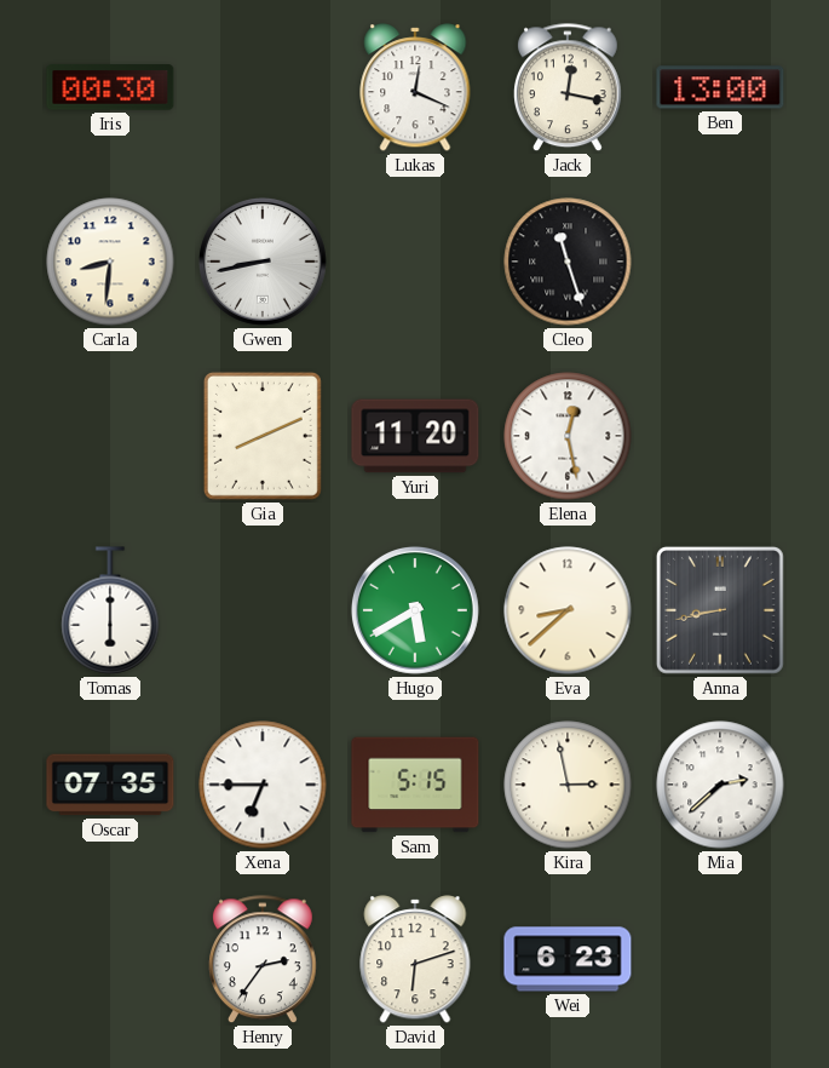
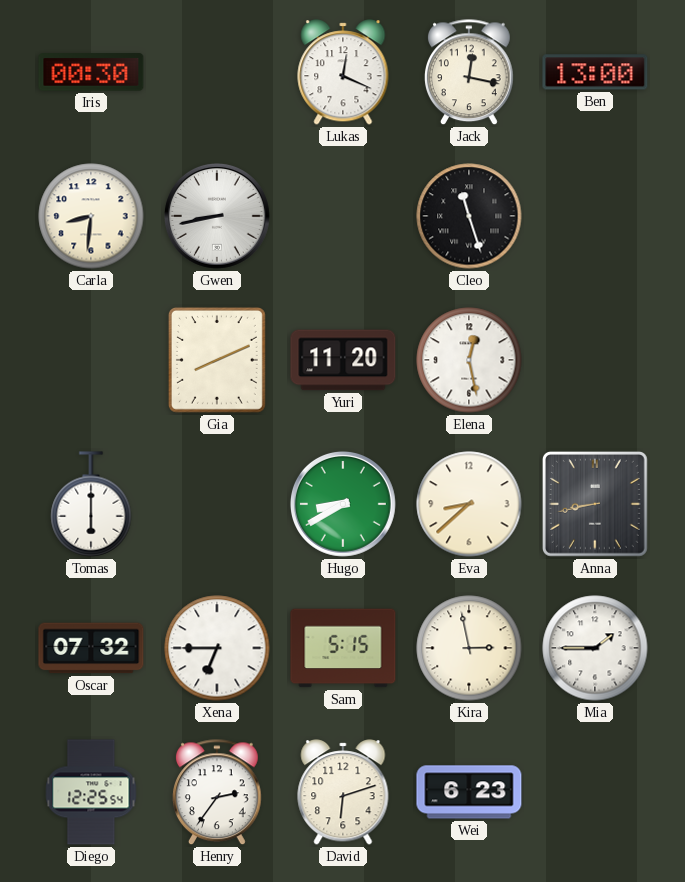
Hugo: 5:40 -> 8:40 (343, 504)
Oscar: 07:35 -> 07:32 (91, 648)
Mia: 2:38 -> 1:45 (595, 648)
Diego: none -> 12:25 (91, 792)
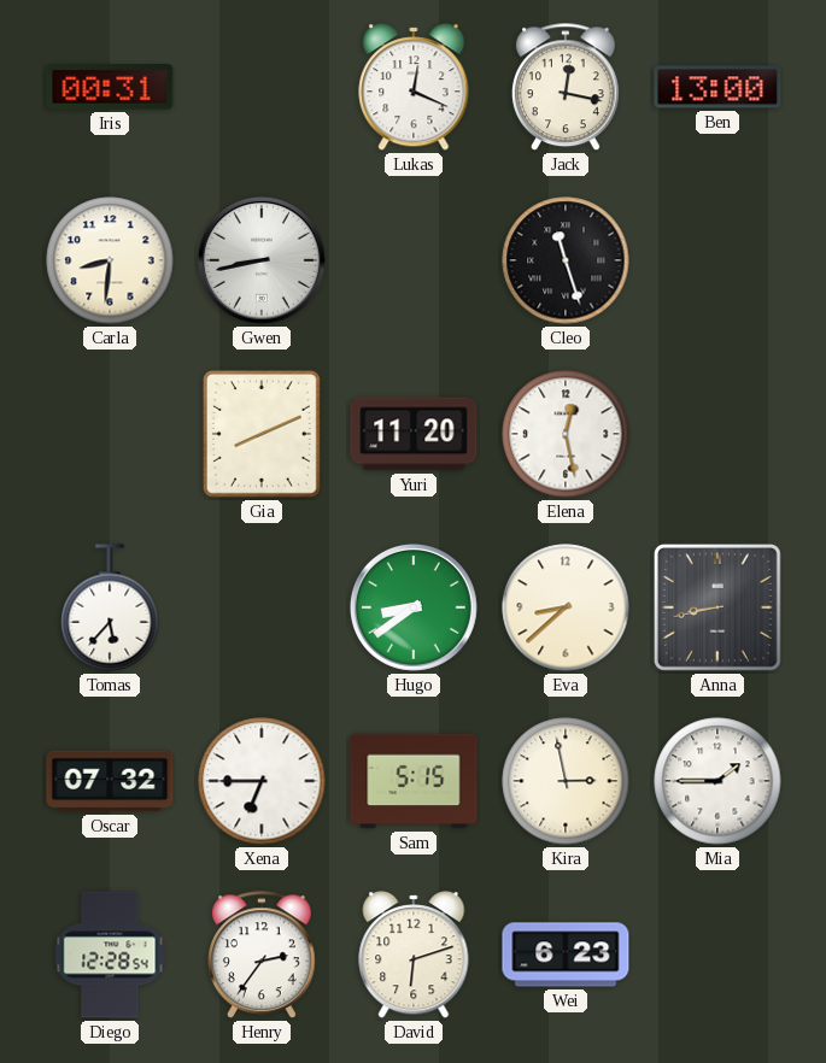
Iris: 00:30 -> 00:31 (110, 87)
Tomas: 6:00 -> 5:37 (110, 607)
Hugo: 8:40 -> 8:39 (414, 607)
Diego: 12:25 -> 12:28 (110, 955)
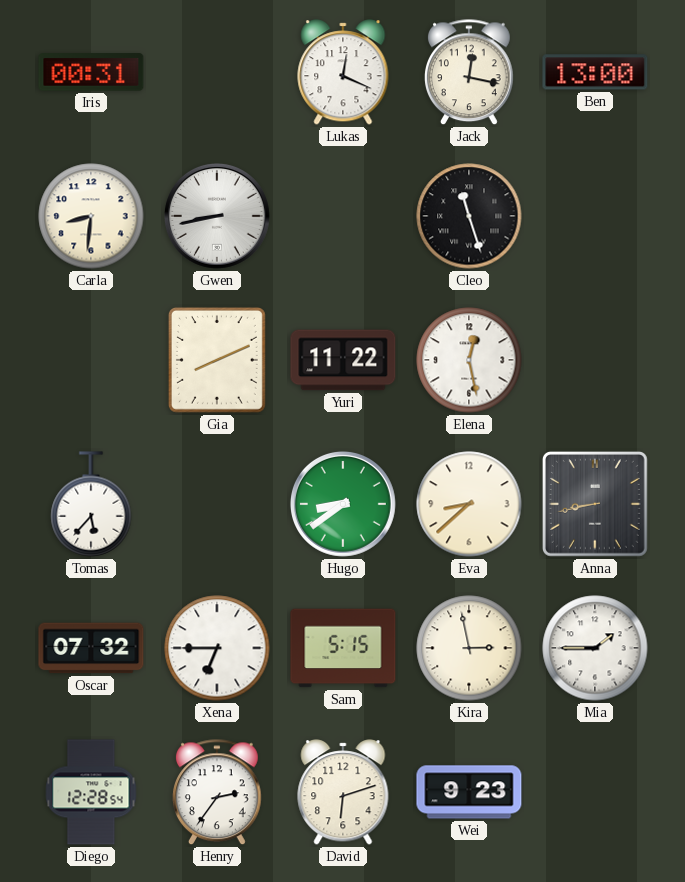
Yuri: 11:20 -> 11:22 (343, 360)
Wei: 6:23 -> 9:23 (469, 792)
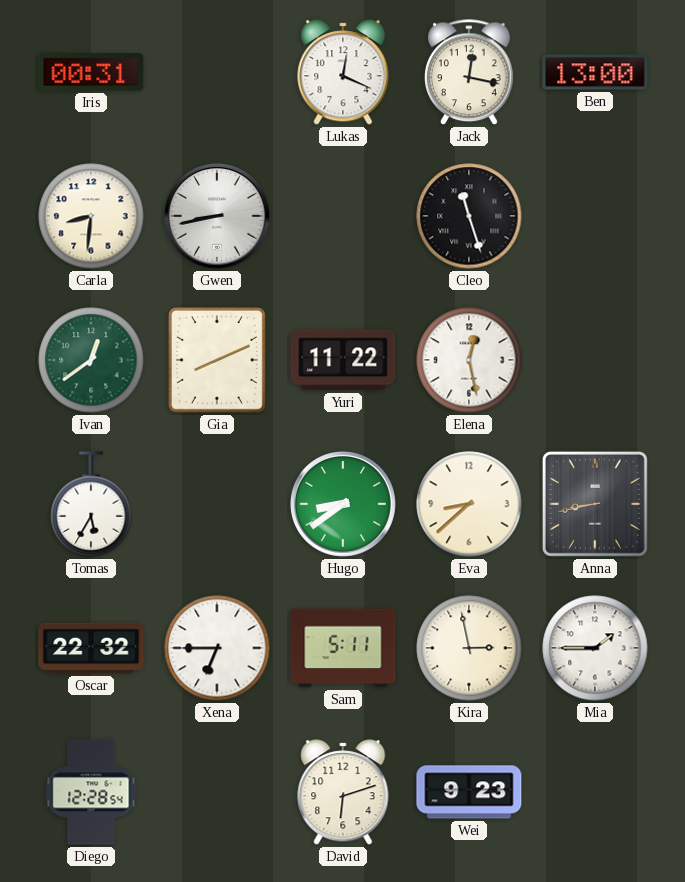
Ivan: none -> 12:39 (91, 360)
Tomas: 5:37 -> 5:35 (91, 504)
Oscar: 07:32 -> 22:32 (91, 648)
Sam: 5:15 -> 5:11 (343, 648)
Henry: 2:36 -> none (217, 793)
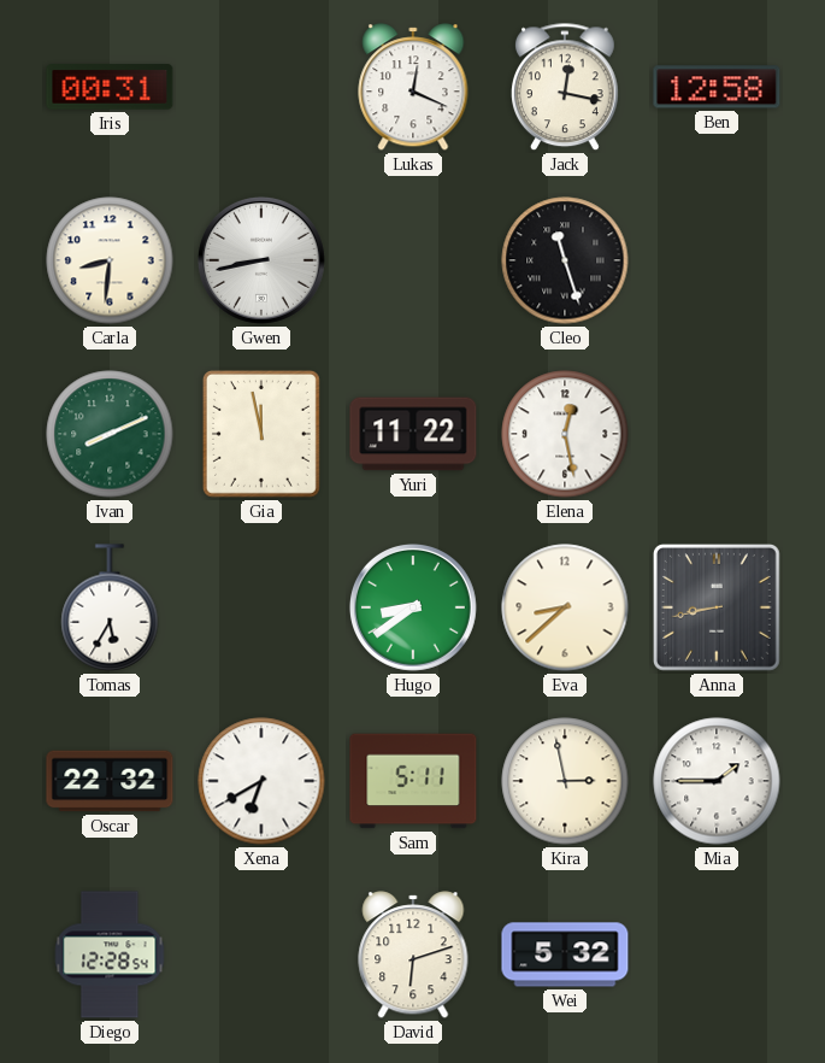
Ben: 13:00 -> 12:58 (717, 87)
Ivan: 12:39 -> 8:11 (110, 434)
Gia: 8:11 -> 11:58 (261, 434)
Xena: 6:45 -> 6:40 (261, 781)
Wei: 9:23 -> 5:32 (565, 955)
